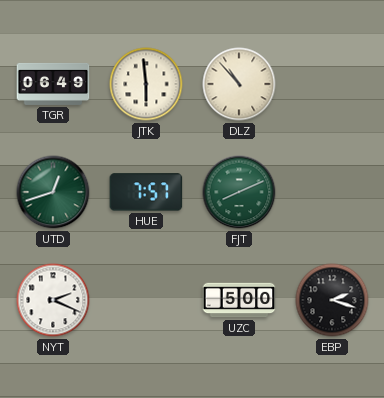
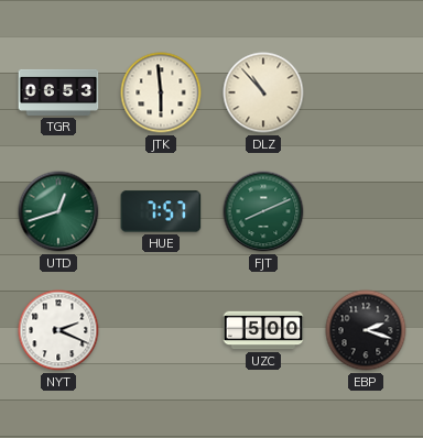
TGR: 06:49 -> 06:53 (58, 92)
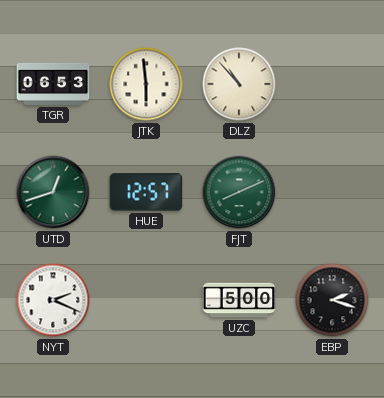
HUE: 7:57 -> 12:57 (146, 192)
